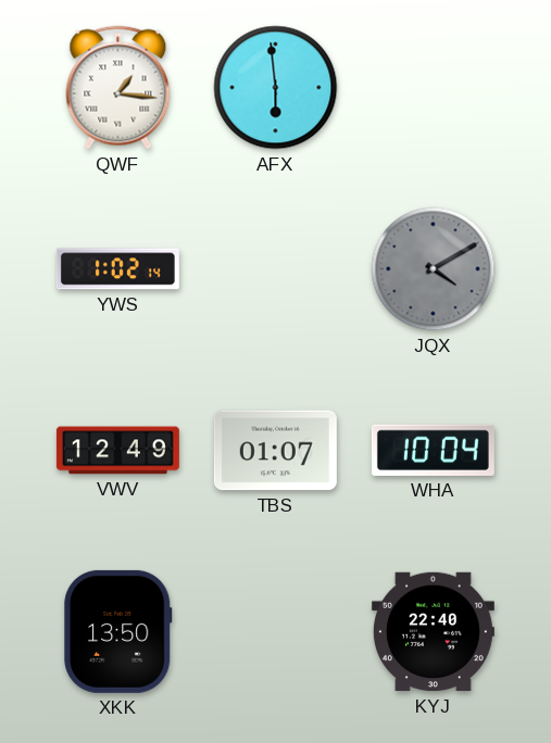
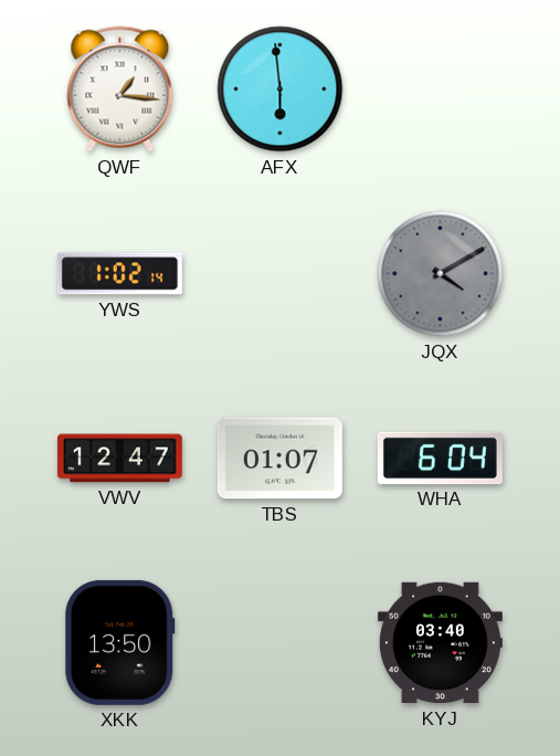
VWV: 12:49 -> 12:47 (119, 459)
WHA: 10:04 -> 6:04 (440, 458)
KYJ: 22:40 -> 03:40 (440, 643)
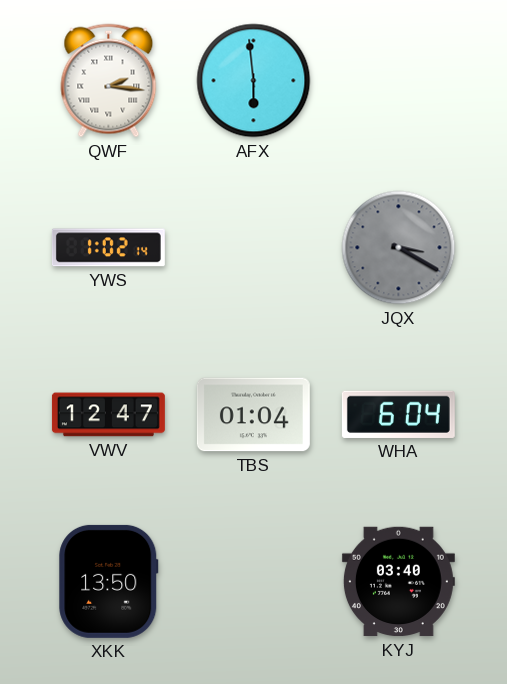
QWF: 1:16 -> 2:16 (109, 81)
JQX: 4:10 -> 3:20 (399, 248)
TBS: 01:07 -> 01:04 (253, 415)
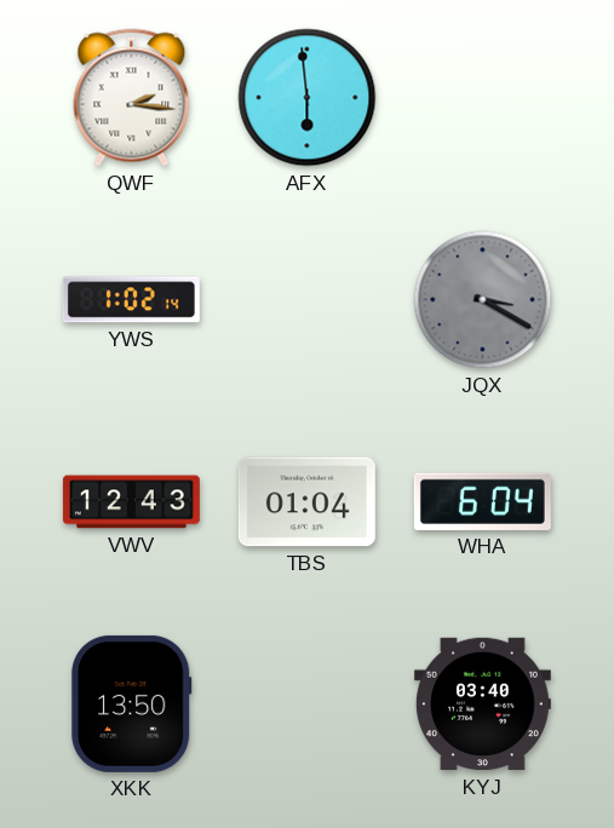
VWV: 12:47 -> 12:43 (131, 502)
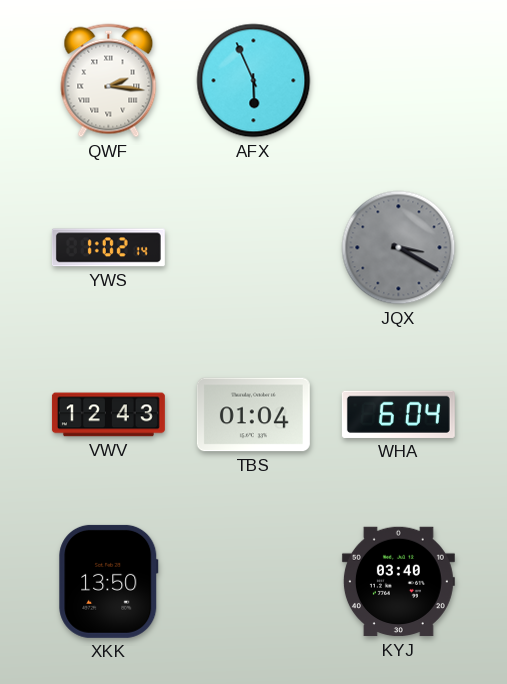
AFX: 5:59 -> 5:56 (254, 81)
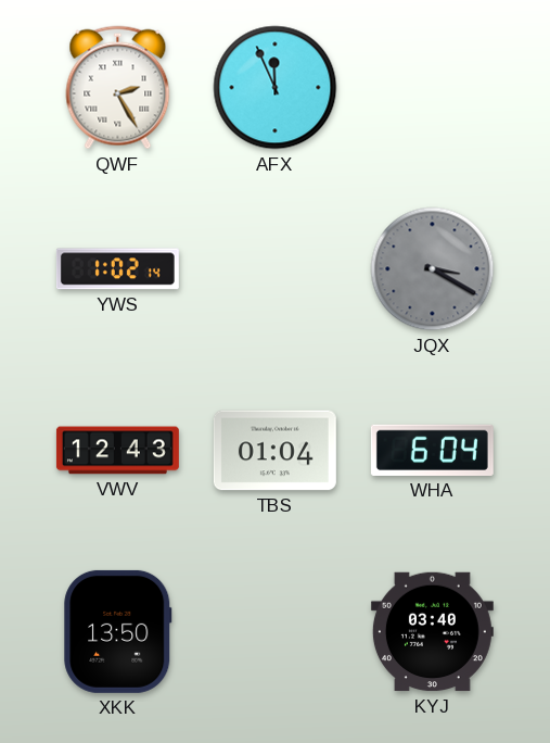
QWF: 2:16 -> 2:25 (118, 88)
AFX: 5:56 -> 11:56 (276, 88)
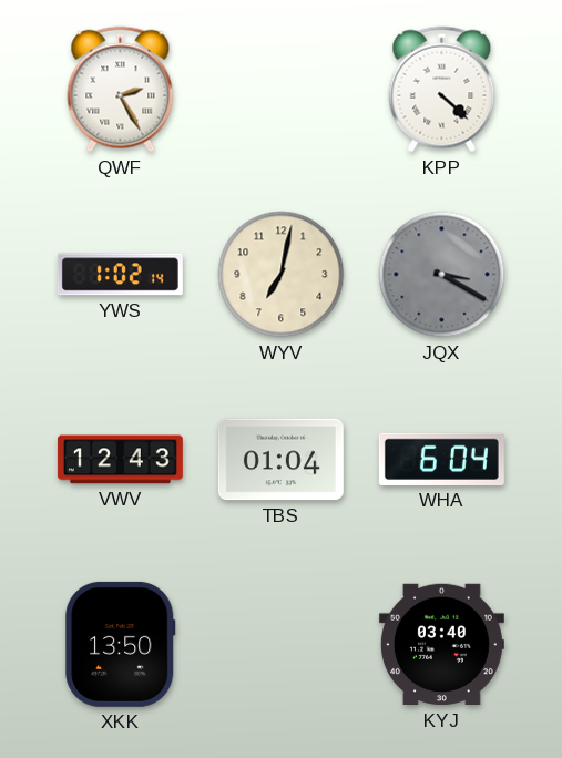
AFX: 11:56 -> none (276, 88)
KPP: none -> 4:22 (442, 90)
WYV: none -> 7:02 (282, 275)
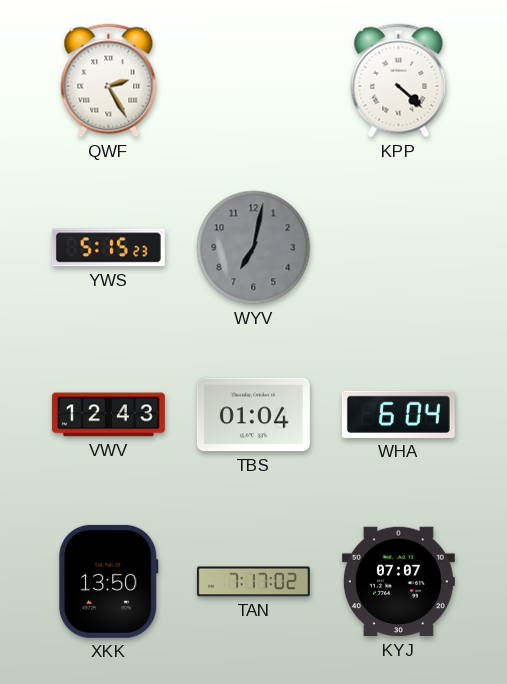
YWS: 1:02 -> 5:15 (108, 248)
WYV dial: cream -> grey (254, 248)
JQX: 3:20 -> none (442, 275)
TAN: none -> 7:17 (253, 582)
KYJ: 03:40 -> 07:07 (398, 582)
